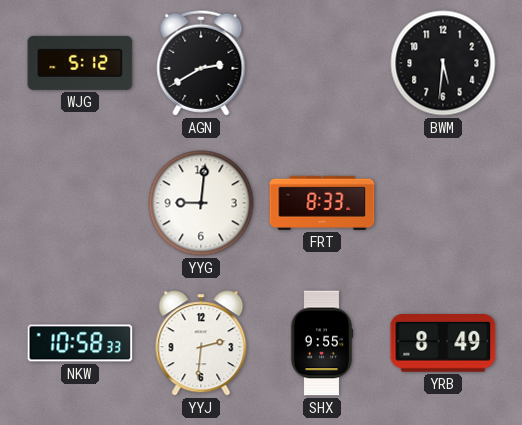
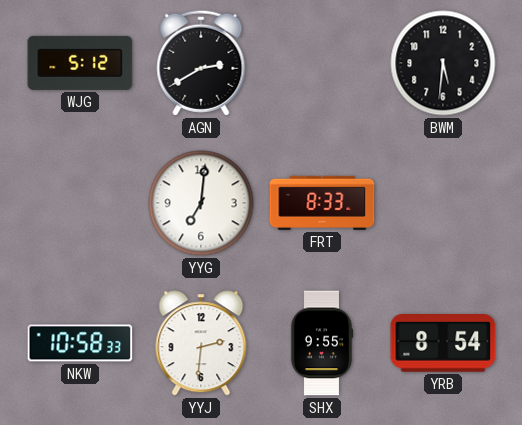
YYG: 9:01 -> 7:01 (201, 203)
YRB: 8:49 -> 8:54 (443, 344)
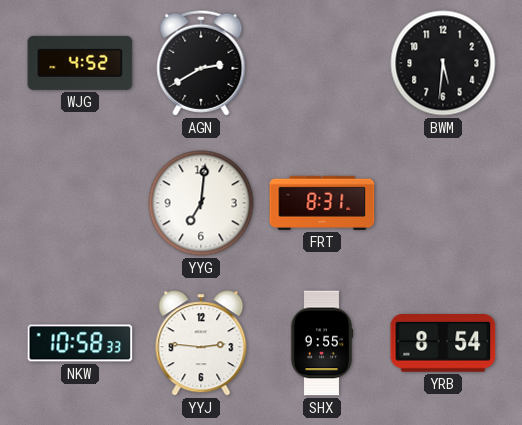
WJG: 5:12 -> 4:52 (80, 63)
FRT: 8:33 -> 8:31 (322, 203)
YYJ: 2:31 -> 2:46 (201, 343)
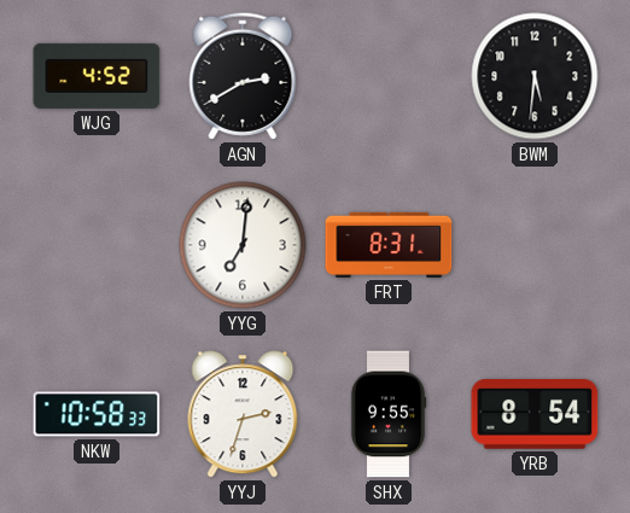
YYJ: 2:46 -> 2:33 (243, 414)
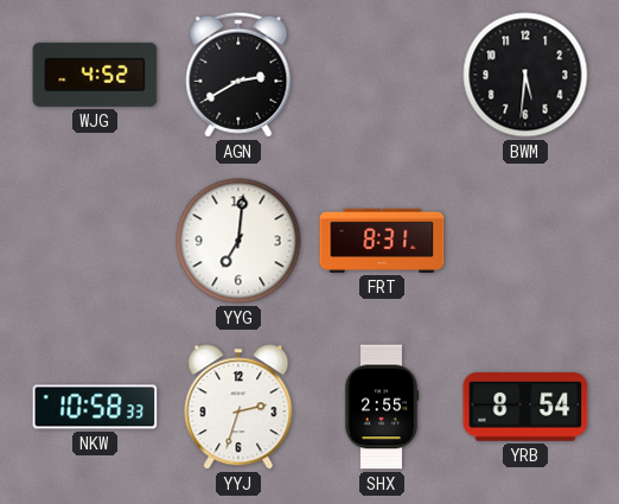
SHX: 9:55 -> 2:55 (382, 407)
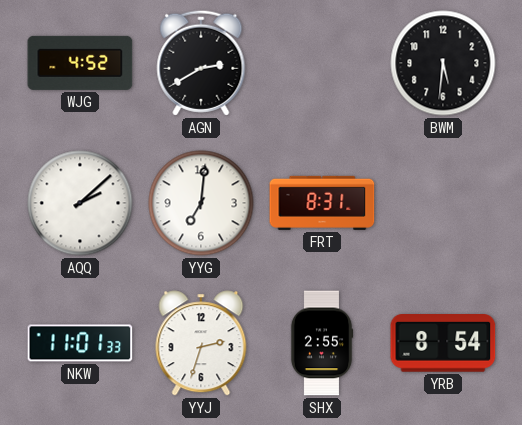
AQQ: none -> 2:08 (80, 203)
NKW: 10:58 -> 11:01 (80, 343)
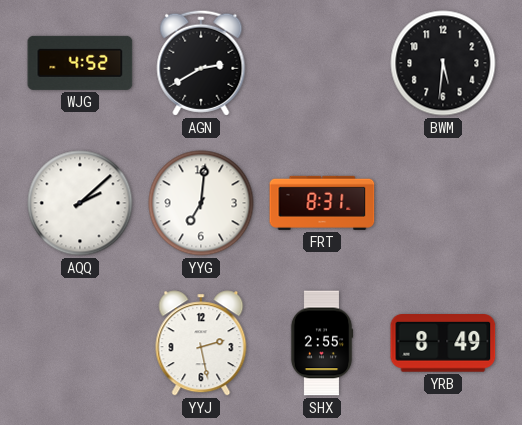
NKW: 11:01 -> none (80, 343)
YYJ: 2:33 -> 2:28 (201, 343)
YRB: 8:54 -> 8:49 (443, 344)
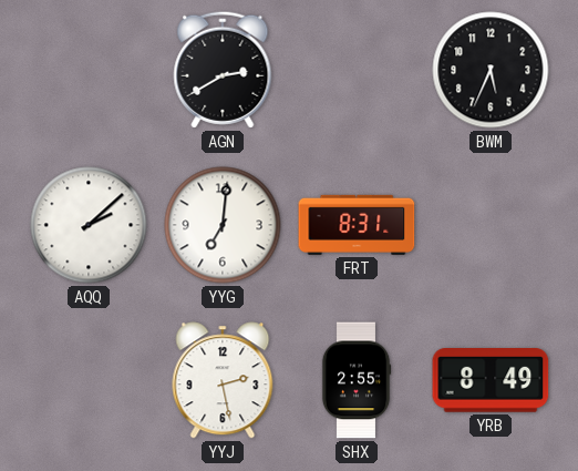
WJG: 4:52 -> none (80, 63)
BWM: 5:31 -> 5:34 (491, 70)
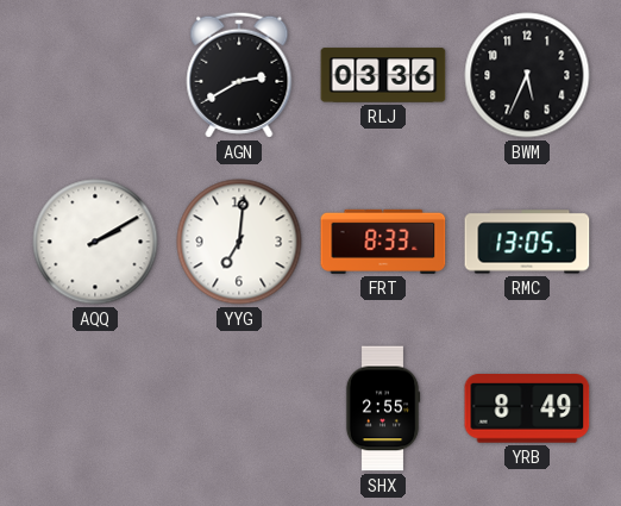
RLJ: none -> 03:36 (383, 75)
AQQ: 2:08 -> 2:10 (95, 242)
FRT: 8:31 -> 8:33 (383, 242)
RMC: none -> 13:05 (527, 242)
YYJ: 2:28 -> none (223, 380)
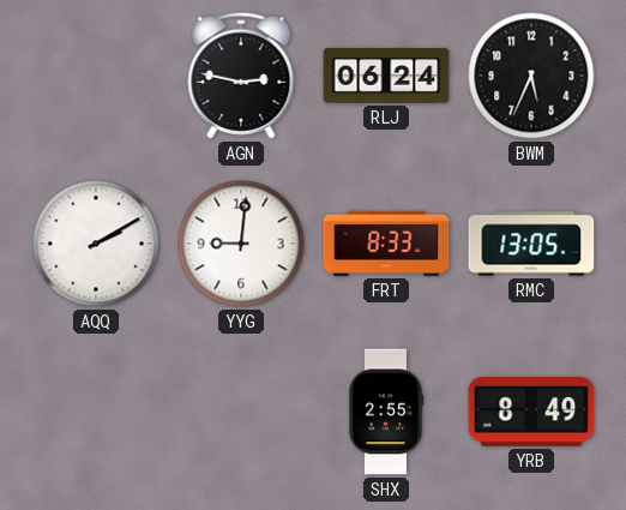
AGN: 2:40 -> 2:47 (241, 76)
RLJ: 03:36 -> 06:24 (386, 76)
YYG: 7:01 -> 9:01 (241, 244)
